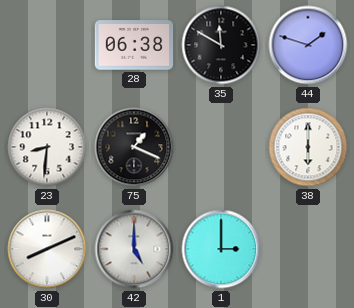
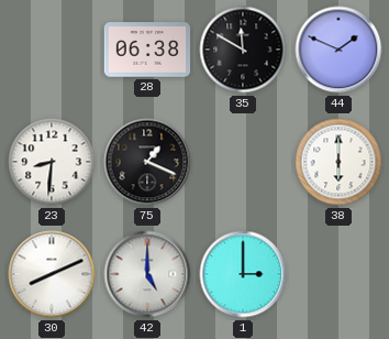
44: 1:48 -> 1:49 (338, 50)
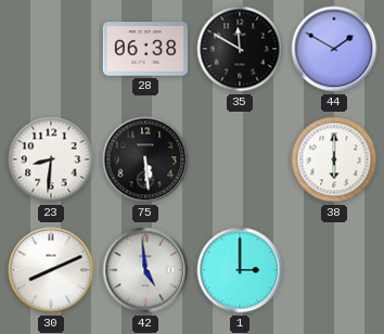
44: 1:49 -> 1:50 (334, 49)
75: 1:19 -> 5:29 (145, 159)
42: 5:00 -> 4:59 (145, 270)
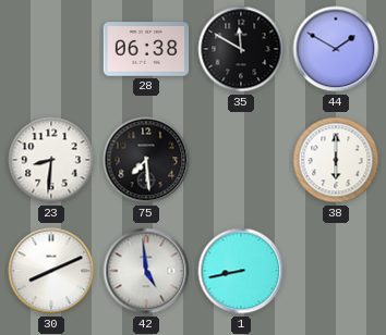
75: 5:29 -> 7:29 (146, 160)
1: 3:00 -> 8:43 (241, 271)
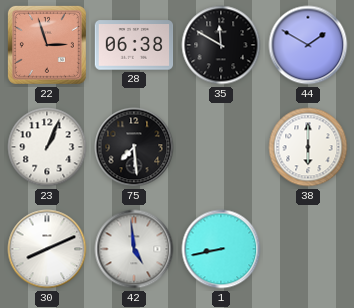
22: none -> 2:57 (47, 45)
23: 8:31 -> 1:04 (47, 147)
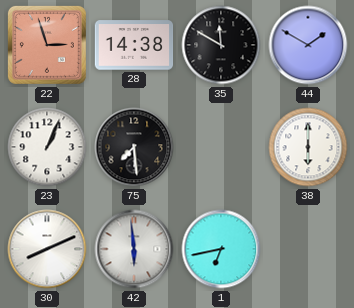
28: 06:38 -> 14:38 (134, 45)
42: 4:59 -> 5:59 (134, 249)
1: 8:43 -> 6:43 (221, 249)
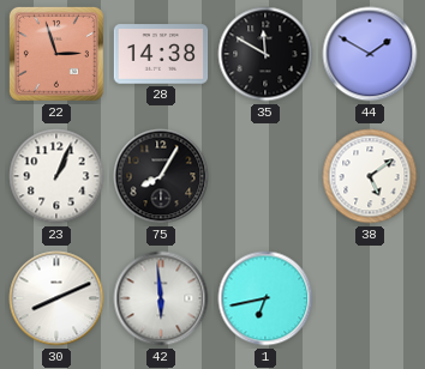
75: 7:29 -> 8:05 (161, 176)
38: 6:00 -> 5:09 (370, 176)
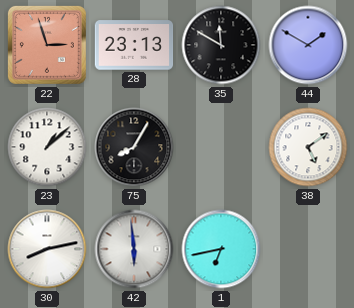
28: 14:38 -> 23:13 (134, 45)
23: 1:04 -> 1:08 (47, 147)
30: 8:11 -> 8:13 (47, 249)
